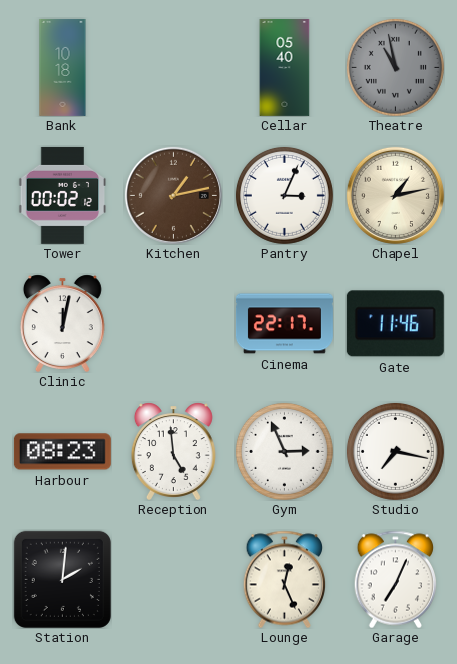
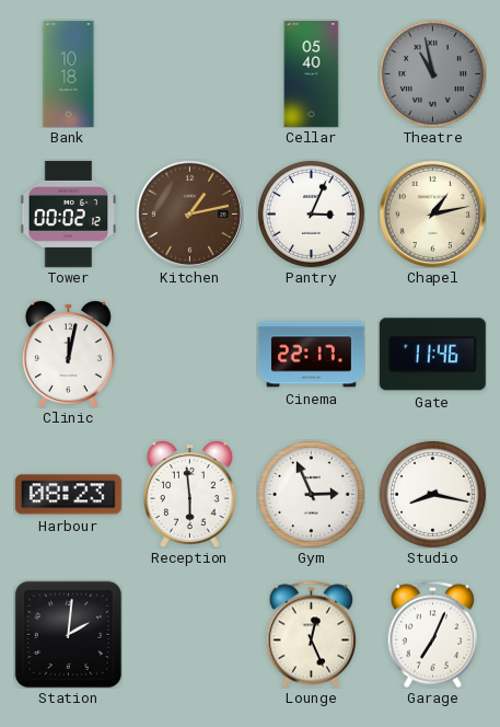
Reception: 4:59 -> 5:59 (189, 494)
Studio: 7:17 -> 8:17 (432, 494)
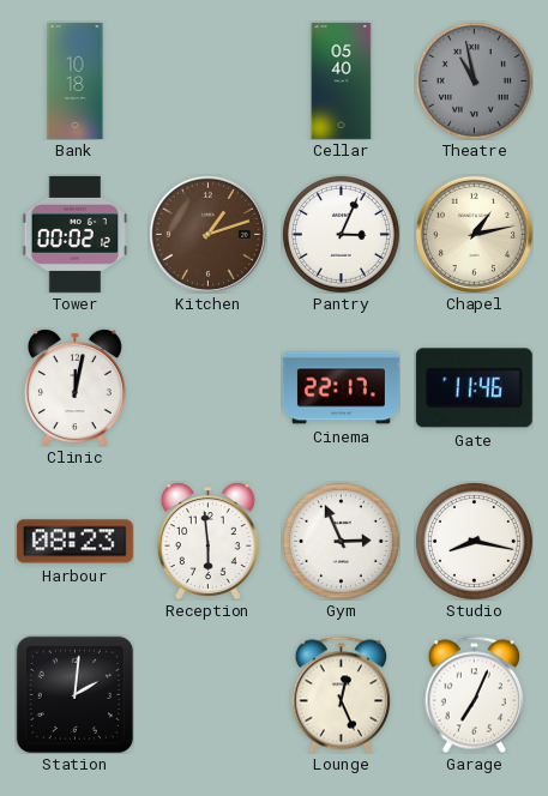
Kitchen: 1:13 -> 1:12 (207, 234)
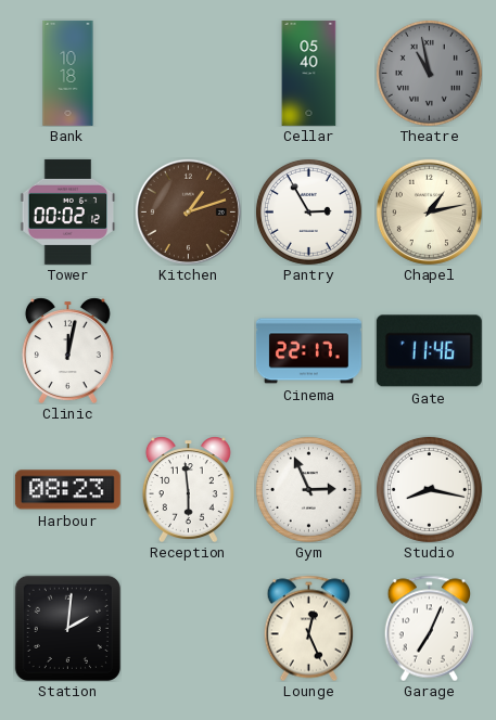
Pantry: 3:04 -> 2:55 (308, 211)
